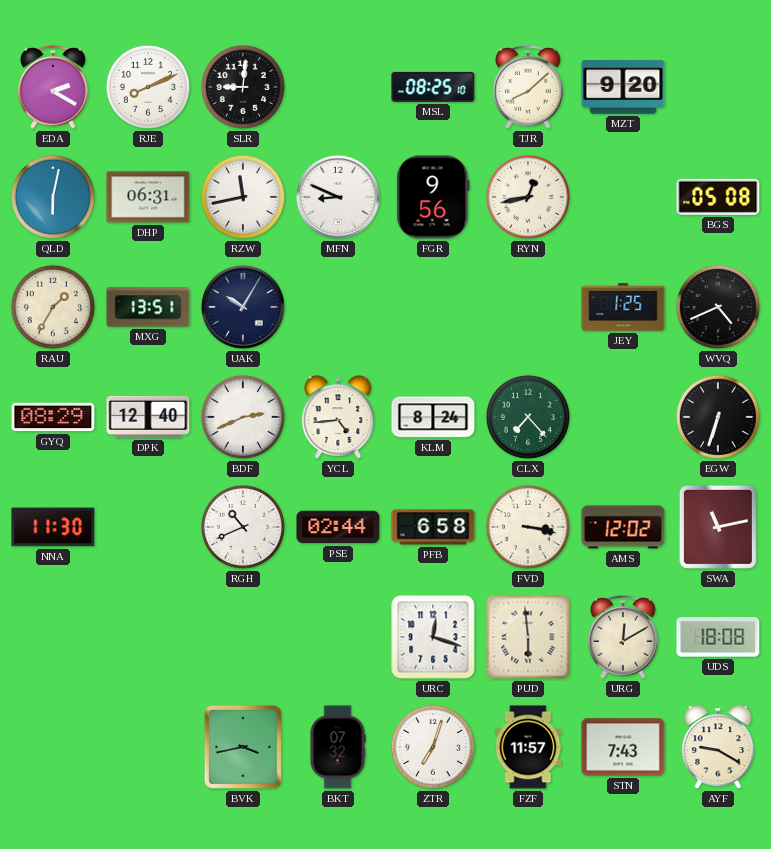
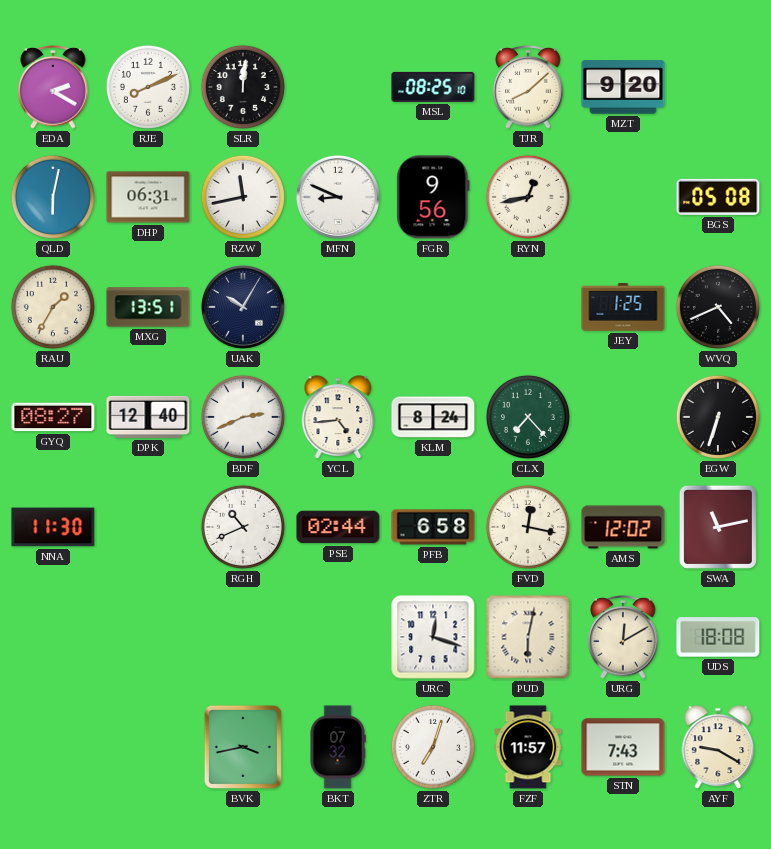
SLR: 9:01 -> 12:01 (243, 87)
GYQ: 08:29 -> 08:27 (53, 417)
FVD: 3:17 -> 12:17 (528, 527)
PUD: 5:59 -> 6:02 (528, 637)
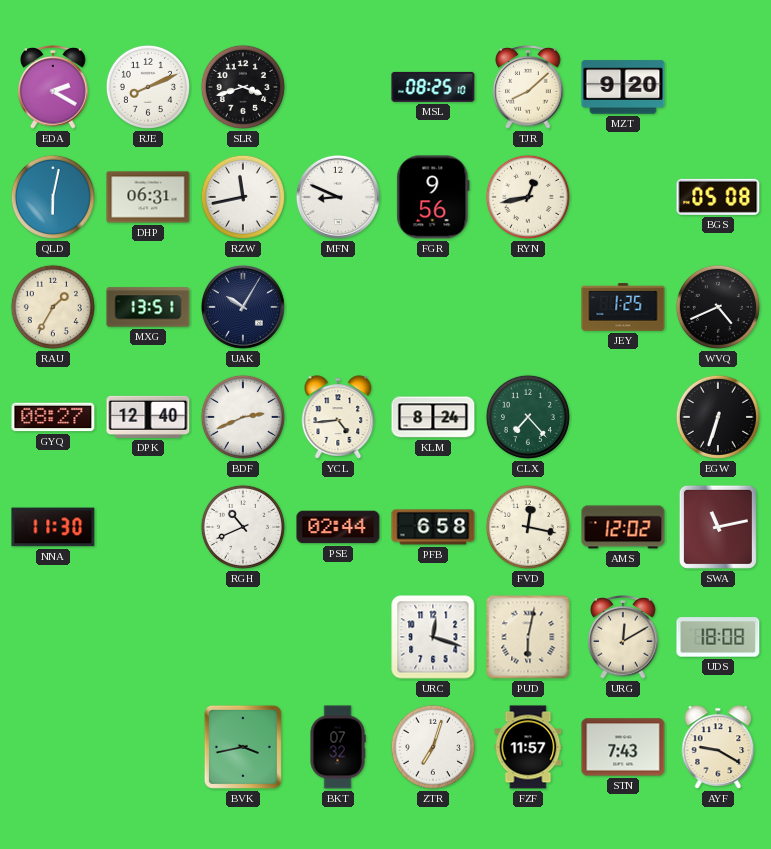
SLR: 12:01 -> 3:42 (243, 87)
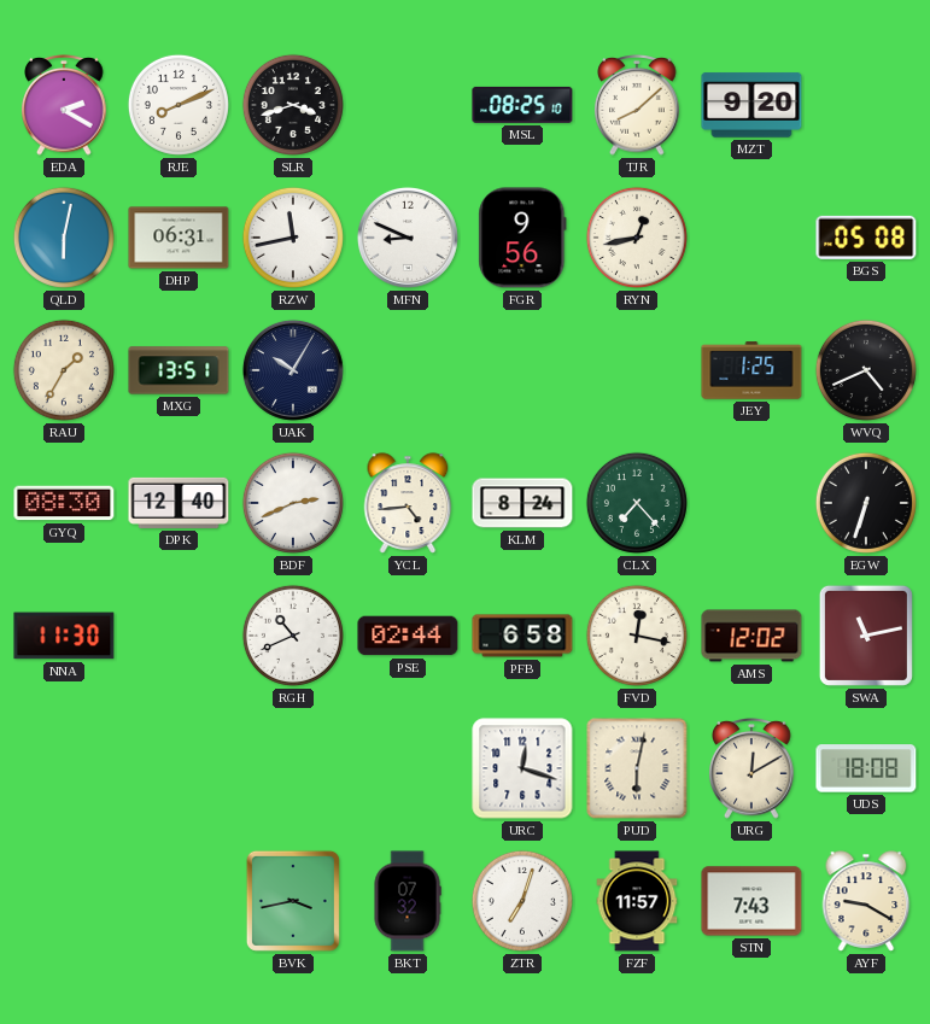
GYQ: 08:27 -> 08:30 (64, 503)
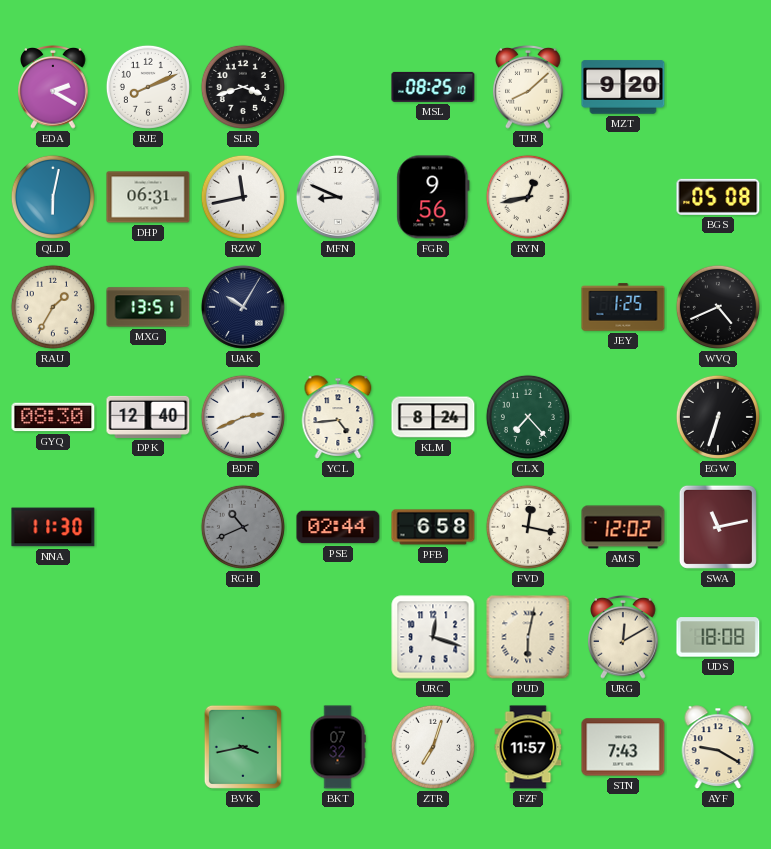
RGH dial: white -> grey (243, 527)
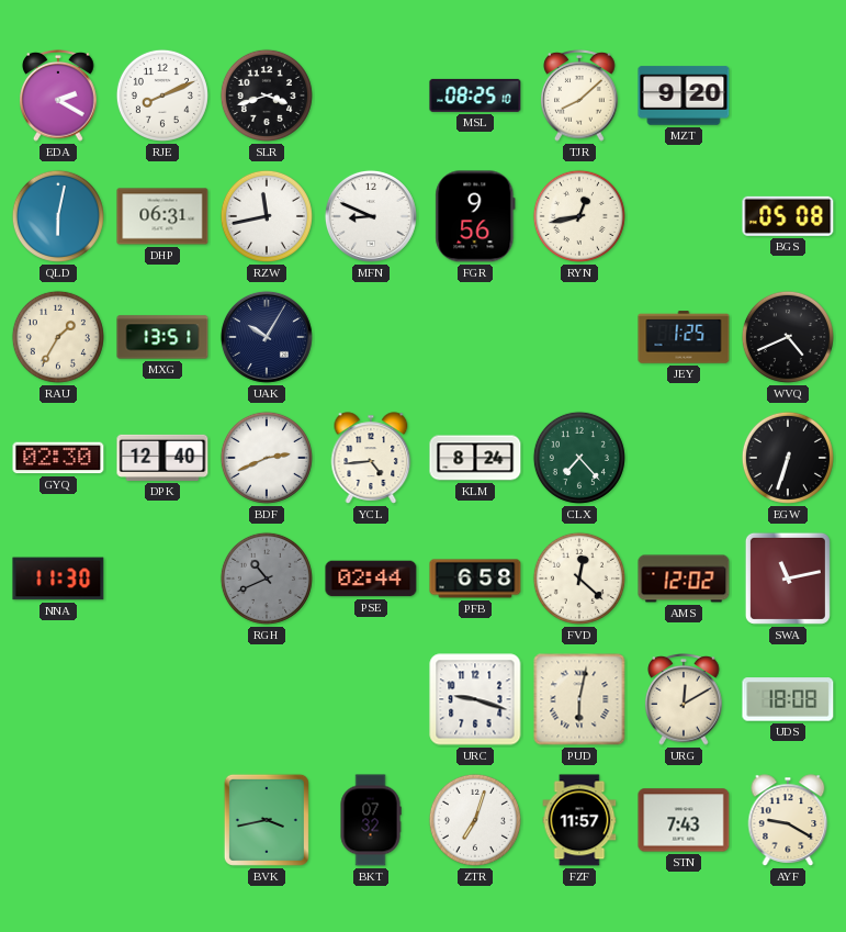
GYQ: 08:30 -> 02:30 (58, 458)
FVD: 12:17 -> 12:22 (579, 579)
URC: 12:18 -> 9:18 (475, 699)
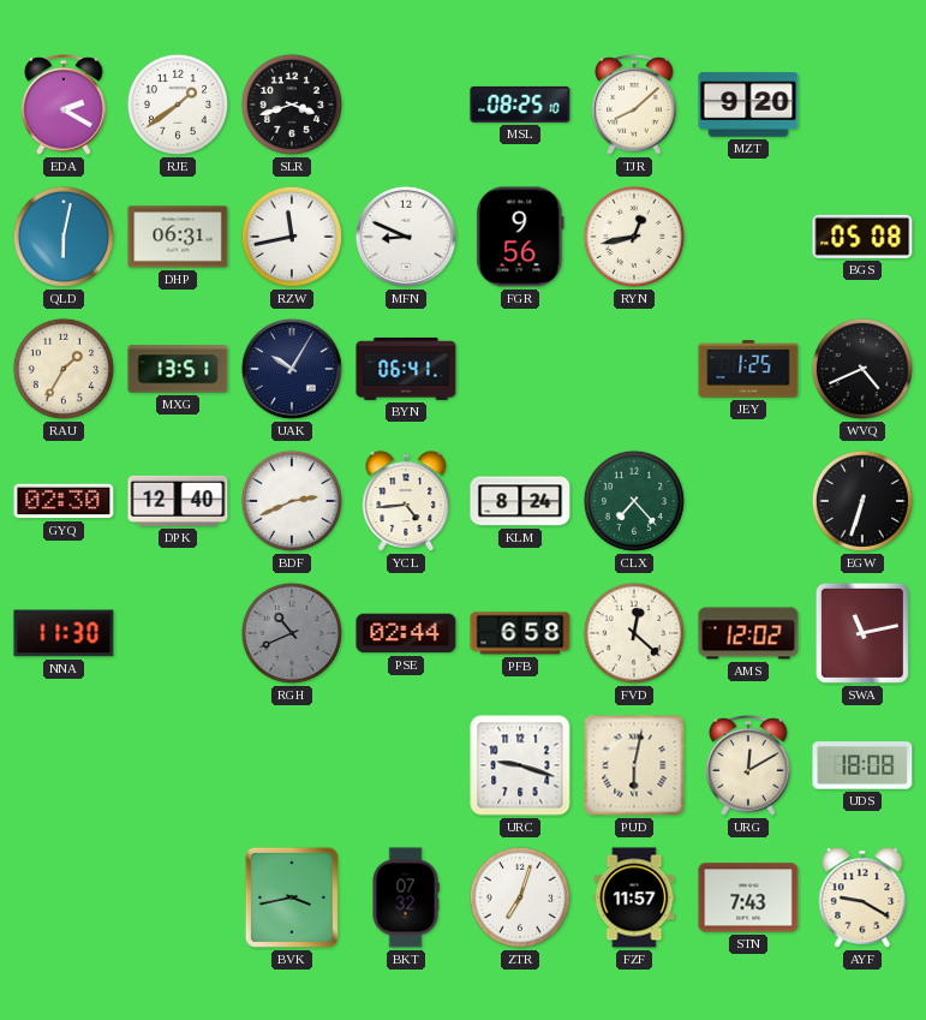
RJE: 8:11 -> 1:39 (178, 105)
BYN: none -> 06:41 (406, 369)
